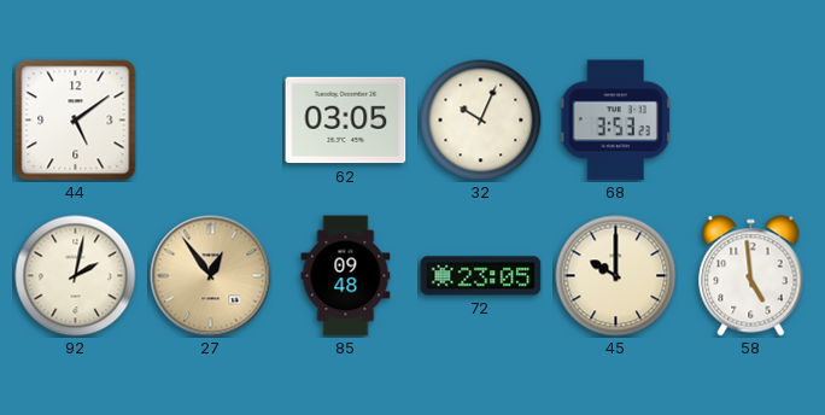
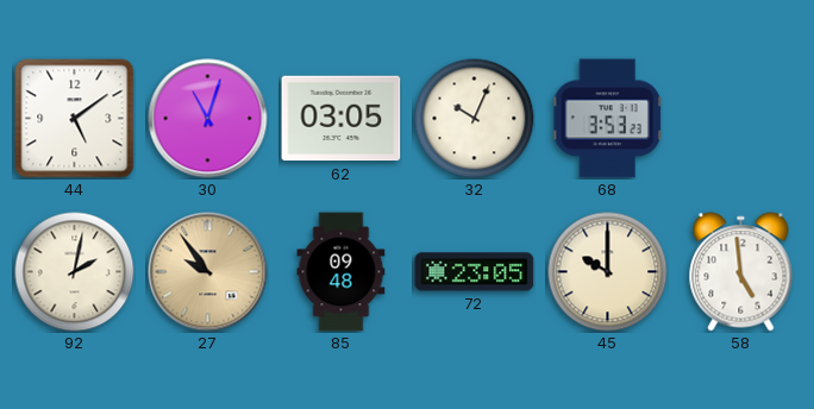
30: none -> 11:03 (208, 119)
27: 12:54 -> 9:54 (208, 272)
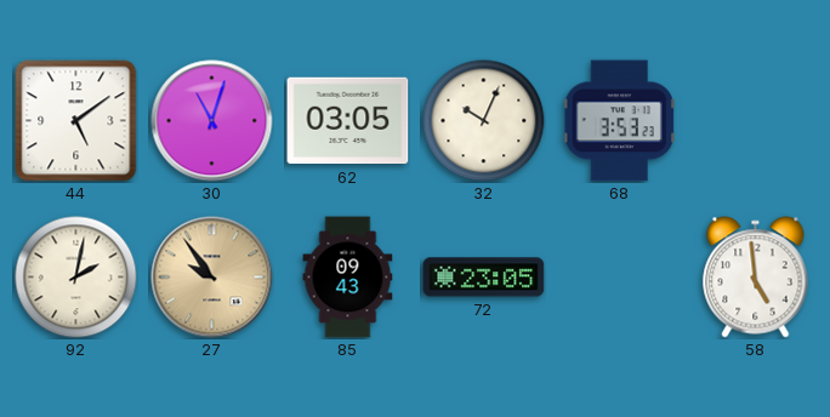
85: 09:48 -> 09:43 (348, 278)
45: 10:00 -> none (608, 272)
